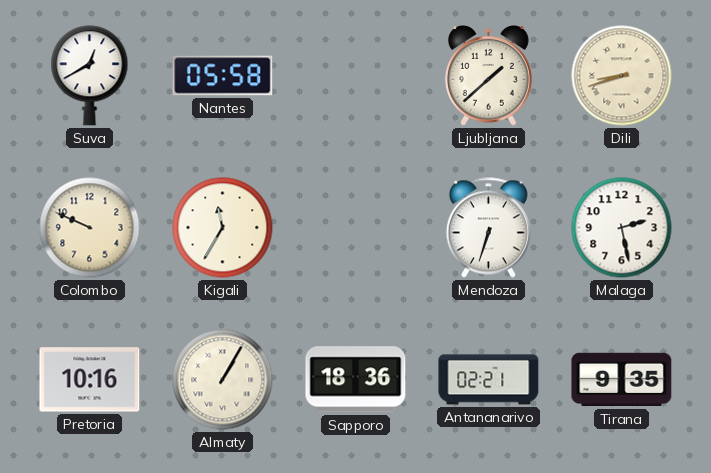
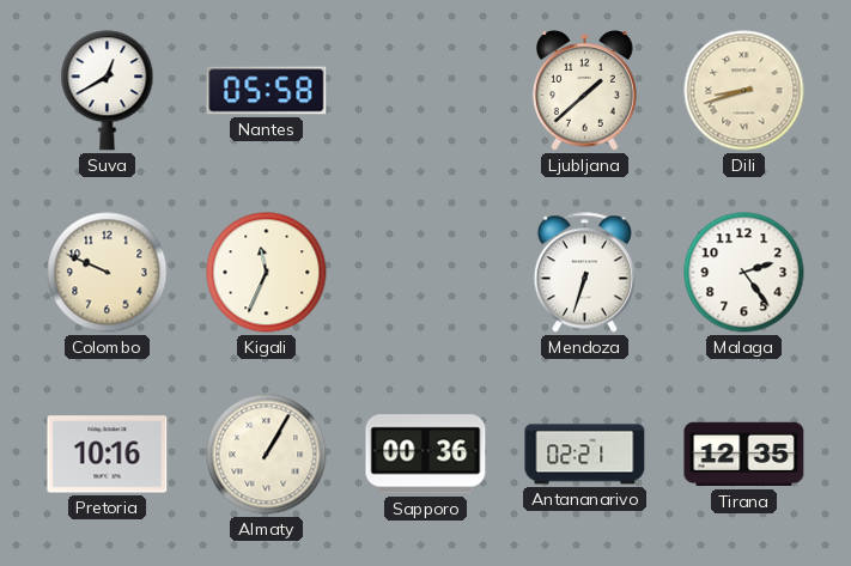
Kigali: 11:35 -> 11:34 (267, 273)
Malaga: 2:28 -> 2:24 (744, 273)
Sapporo: 18:36 -> 00:36 (426, 455)
Tirana: 9:35 -> 12:35 (744, 455)
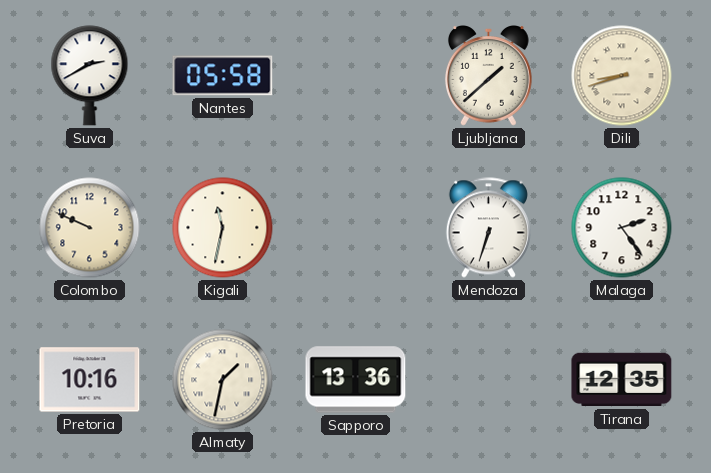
Suva: 12:40 -> 2:40 (90, 76)
Kigali: 11:34 -> 11:32 (223, 228)
Almaty: 1:05 -> 1:32 (223, 380)
Sapporo: 00:36 -> 13:36 (356, 380)
Antananarivo: 02:21 -> none (585, 455)
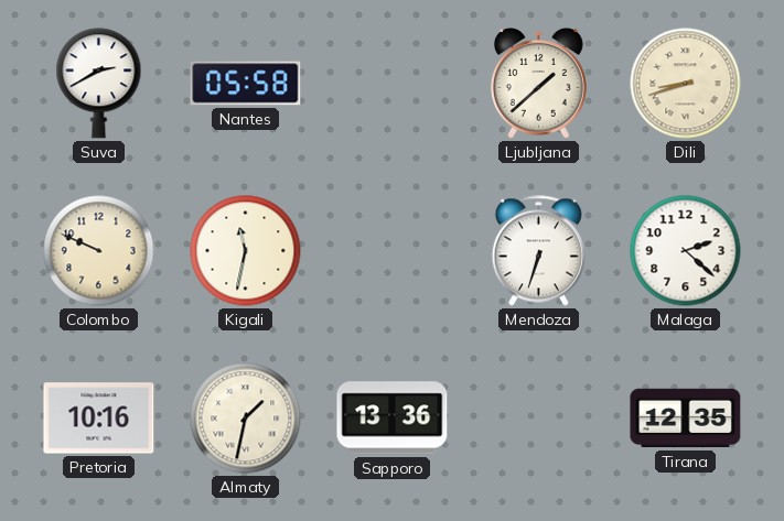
Malaga: 2:24 -> 2:22 (686, 251)
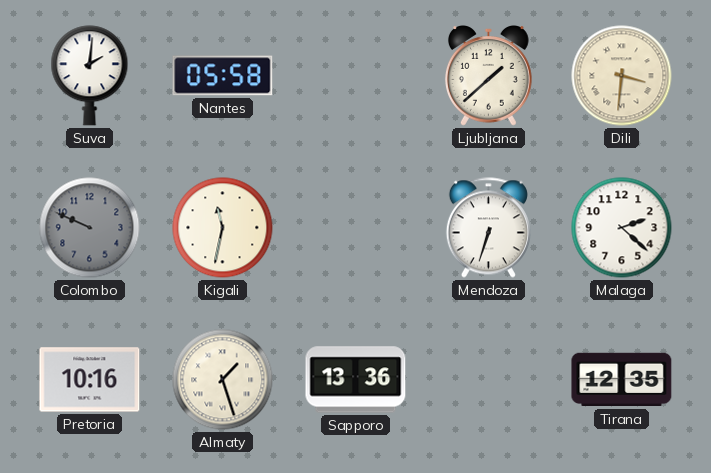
Suva: 2:40 -> 2:01 (90, 76)
Dili: 8:42 -> 3:31 (622, 76)
Colombo dial: cream -> grey (90, 228)
Almaty: 1:32 -> 1:27 (223, 380)
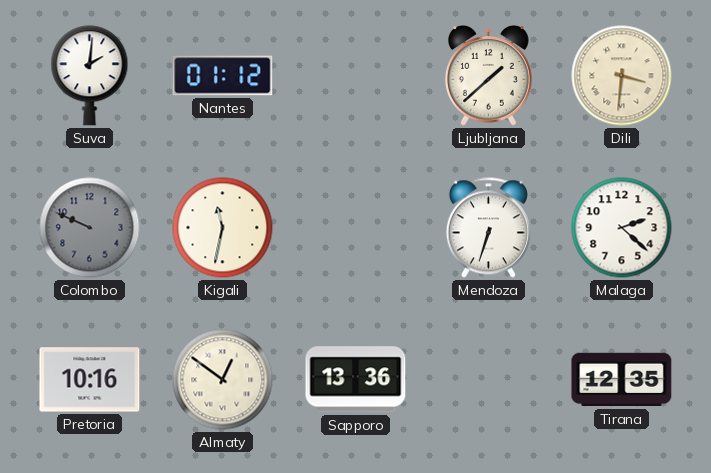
Nantes: 05:58 -> 01:12 (223, 76)
Almaty: 1:27 -> 12:51 (223, 380)
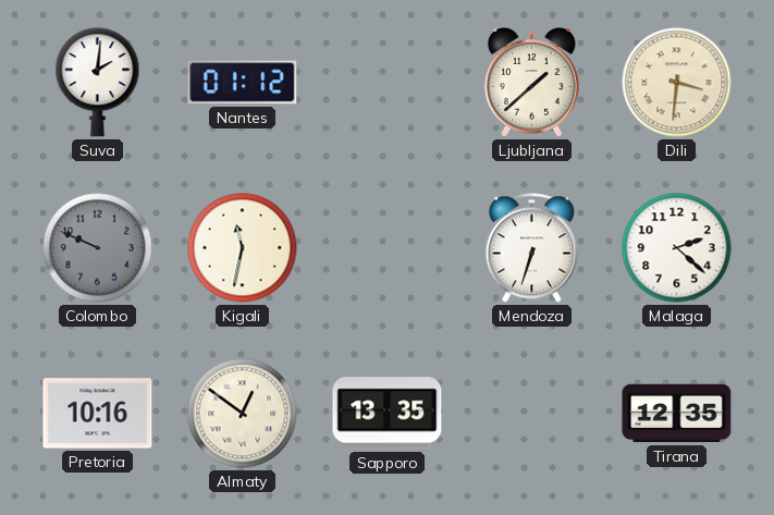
Sapporo: 13:36 -> 13:35 (388, 414)
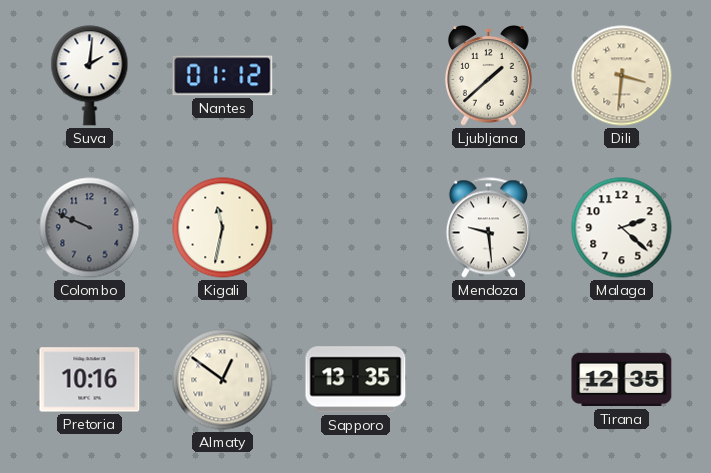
Mendoza: 6:33 -> 9:29 (488, 228)
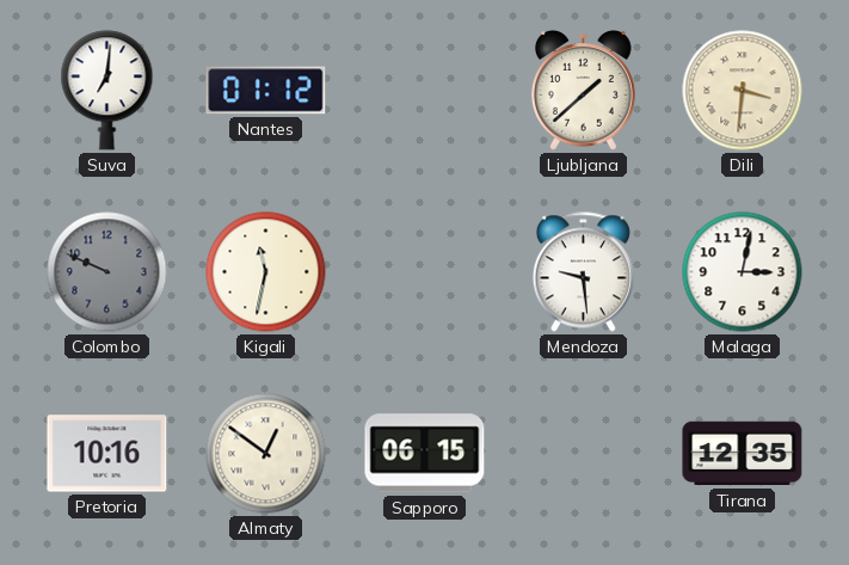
Suva: 2:01 -> 7:01 (107, 91)
Malaga: 2:22 -> 3:02 (743, 272)
Sapporo: 13:35 -> 06:15 (425, 454)
